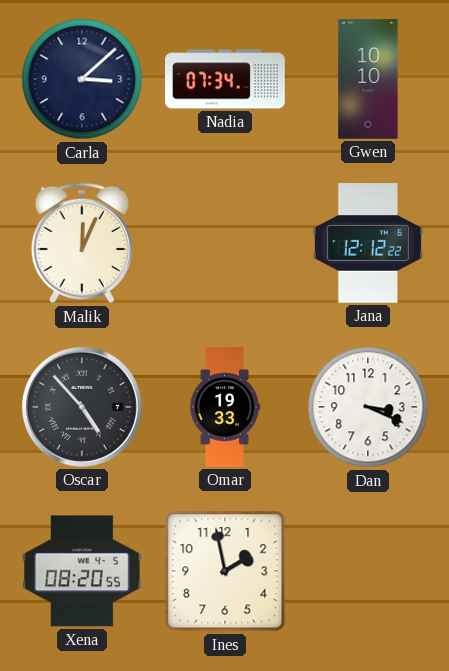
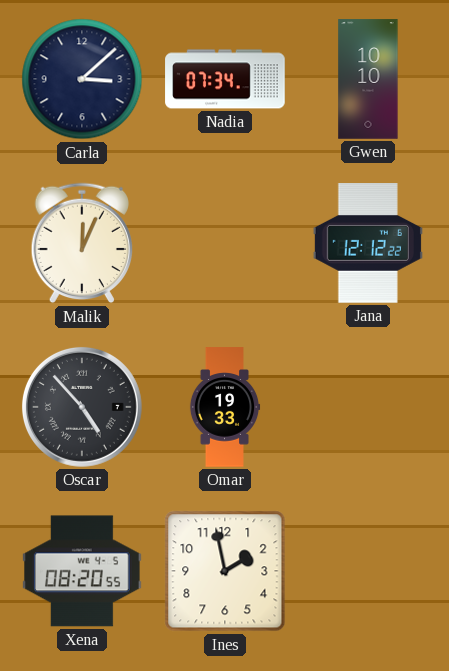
Dan: 3:19 -> none (368, 407)
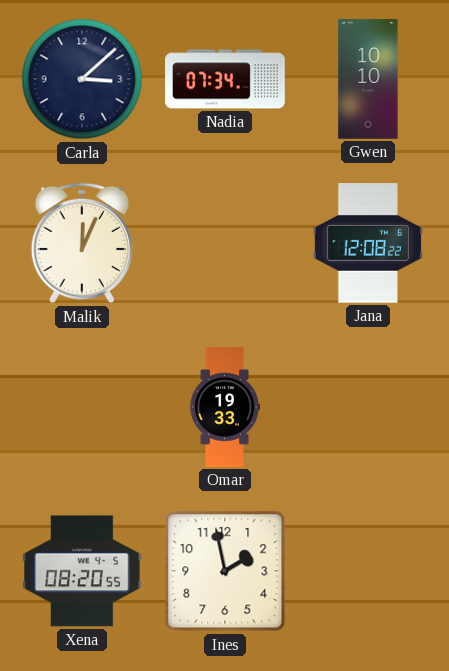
Jana: 12:12 -> 12:08 (368, 243)
Oscar: 4:53 -> none (82, 407)
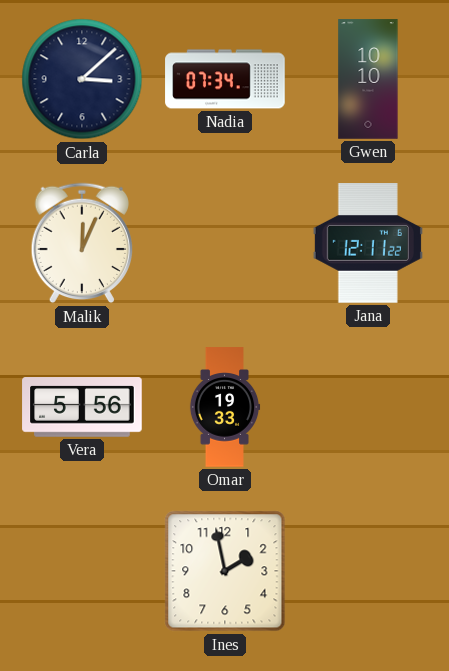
Jana: 12:08 -> 12:11 (368, 243)
Vera: none -> 5:56 (82, 407)
Xena: 08:20 -> none (82, 571)
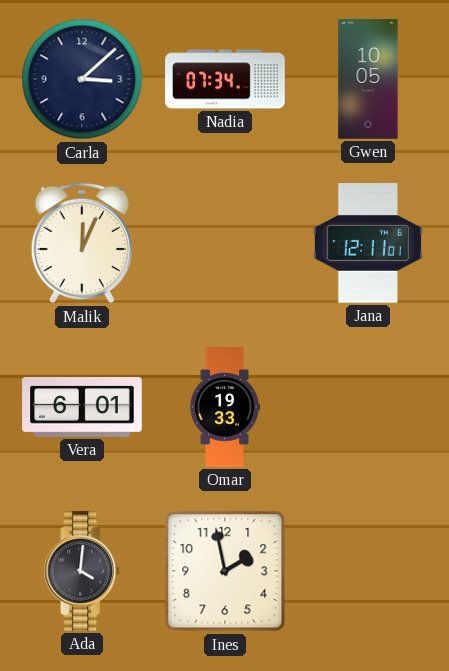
Gwen: 10:10 -> 10:05 (368, 79)
Jana: 12:11:22 -> 12:11:01 (368, 243)
Vera: 5:56 -> 6:01 (82, 407)
Ada: none -> 4:01 (82, 571)
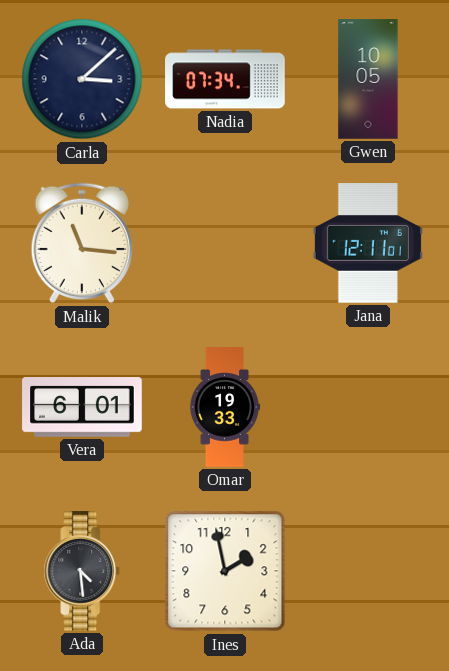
Malik: 12:04 -> 11:16 (81, 243)
Ada: 4:01 -> 4:29 (82, 571)
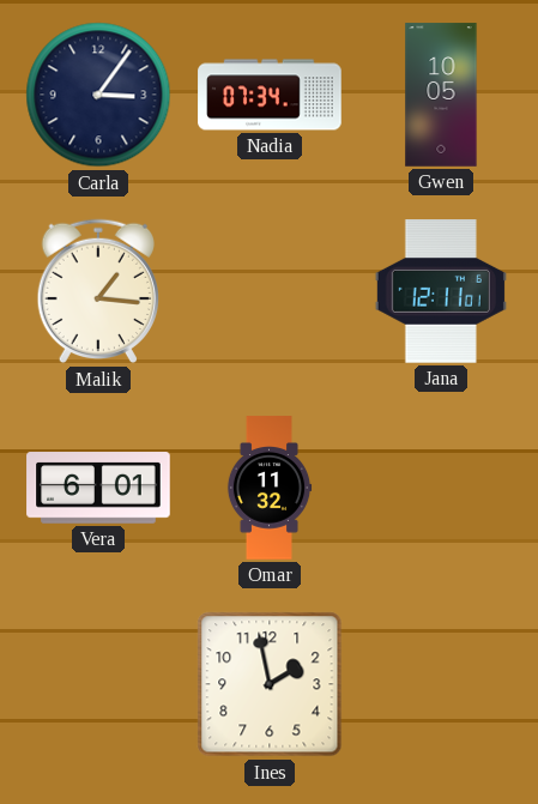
Carla: 3:08 -> 3:06 (98, 95)
Malik: 11:16 -> 1:16 (97, 291)
Omar: 19:33 -> 11:32 (270, 488)
Ada: 4:29 -> none (82, 571)
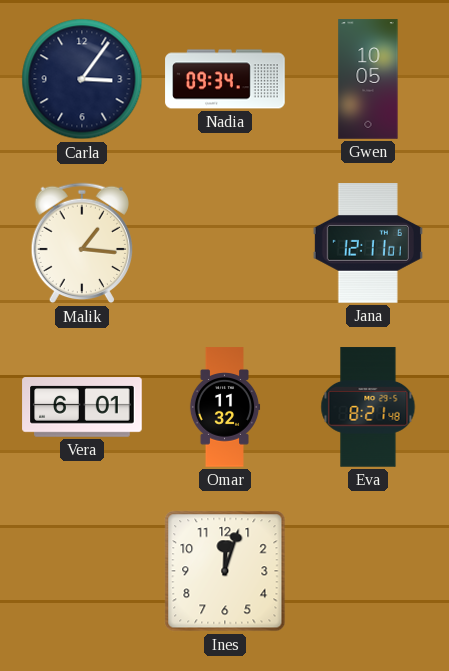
Nadia: 07:34 -> 09:34 (225, 79)
Eva: none -> 8:21 (368, 407)
Ines: 1:58 -> 12:03 (225, 571)
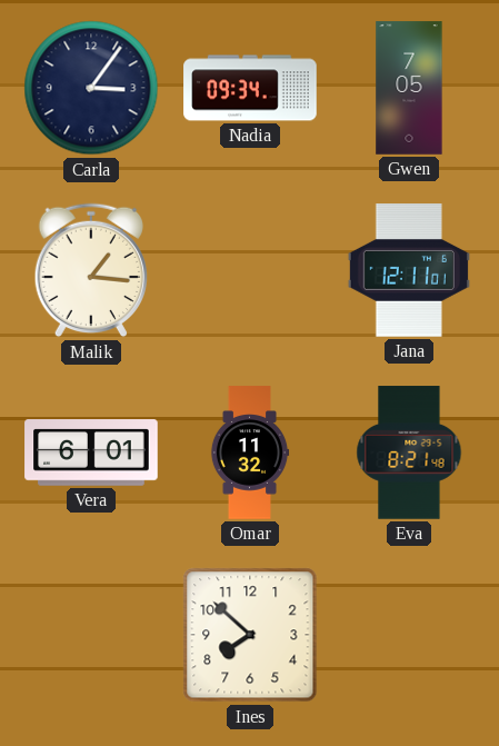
Gwen: 10:05 -> 7:05 (409, 88)
Ines: 12:03 -> 7:52 (250, 635)
